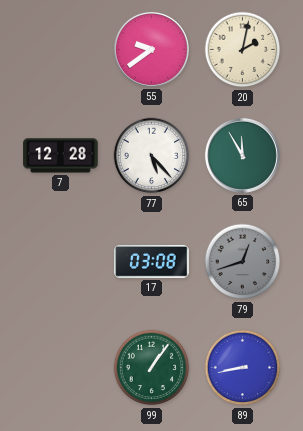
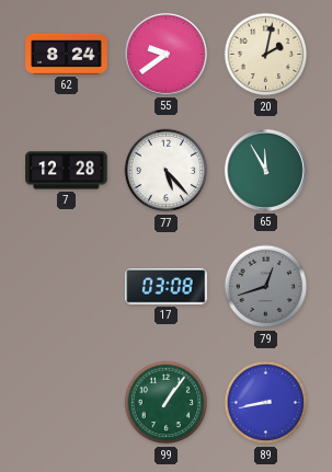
62: none -> 8:24 (67, 54)
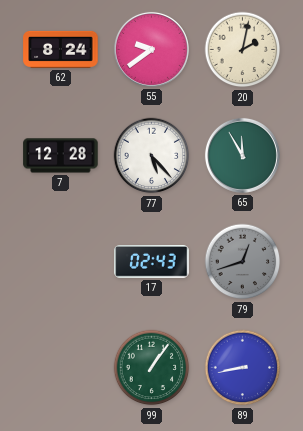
17: 03:08 -> 02:43 (152, 262)
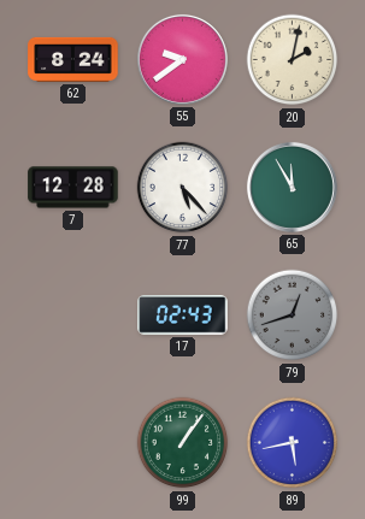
89: 8:43 -> 5:43 (293, 443)
